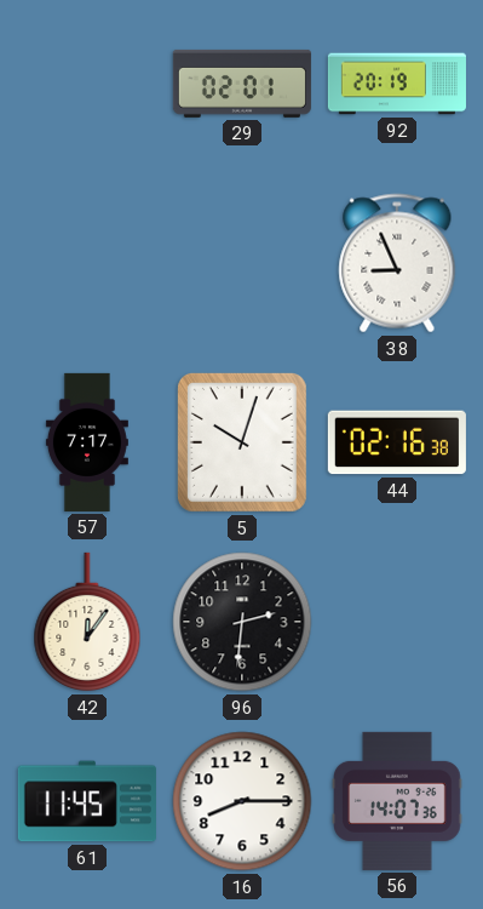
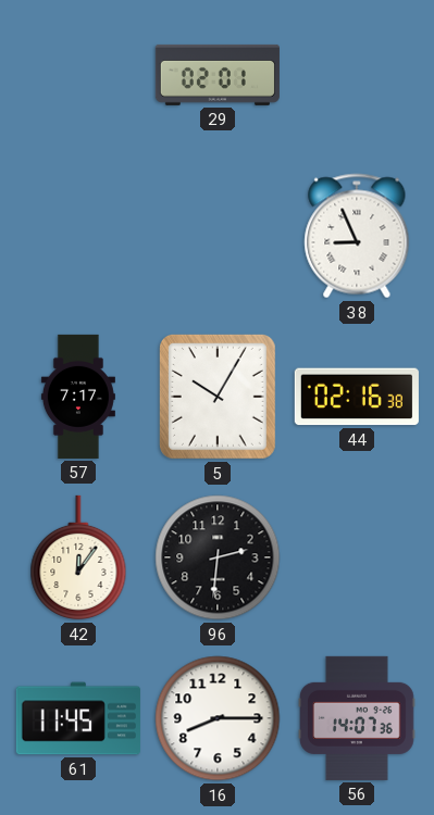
92: 20:19 -> none (397, 84)
5: 10:03 -> 10:05 (218, 397)
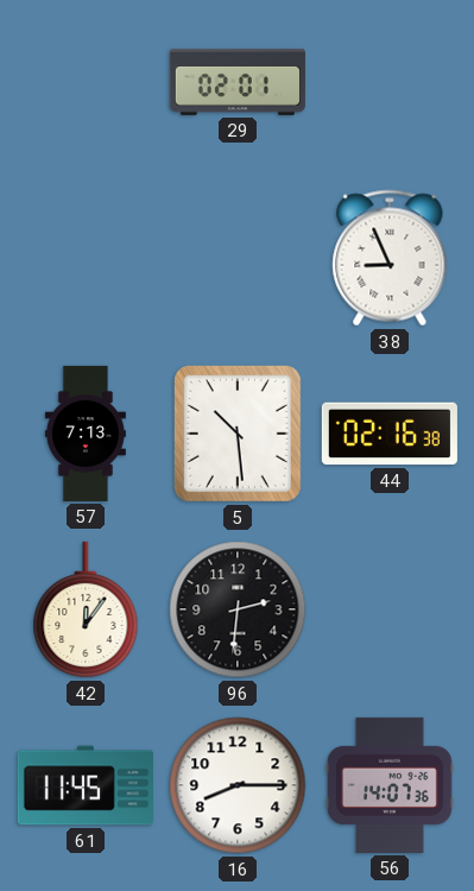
57: 7:17 -> 7:13 (86, 434)
5: 10:05 -> 10:29 (238, 434)
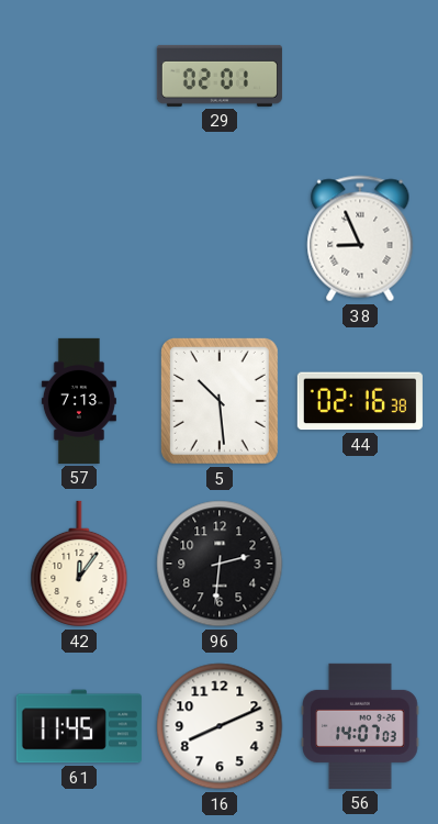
16: 8:15 -> 8:11 (220, 726)
56: 14:07:36 -> 14:07:03 (361, 726)
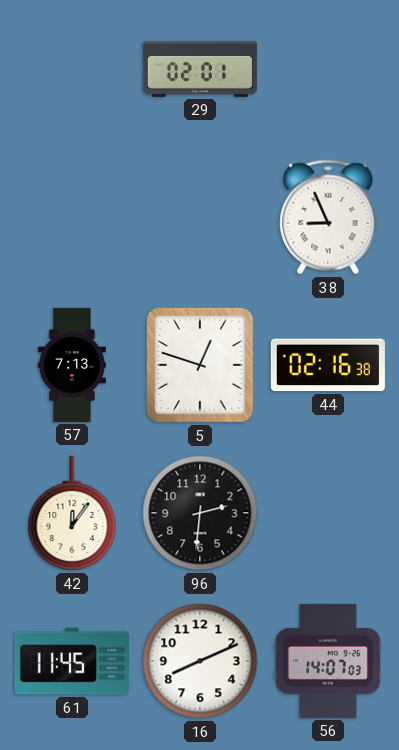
5: 10:29 -> 12:48 (200, 365)
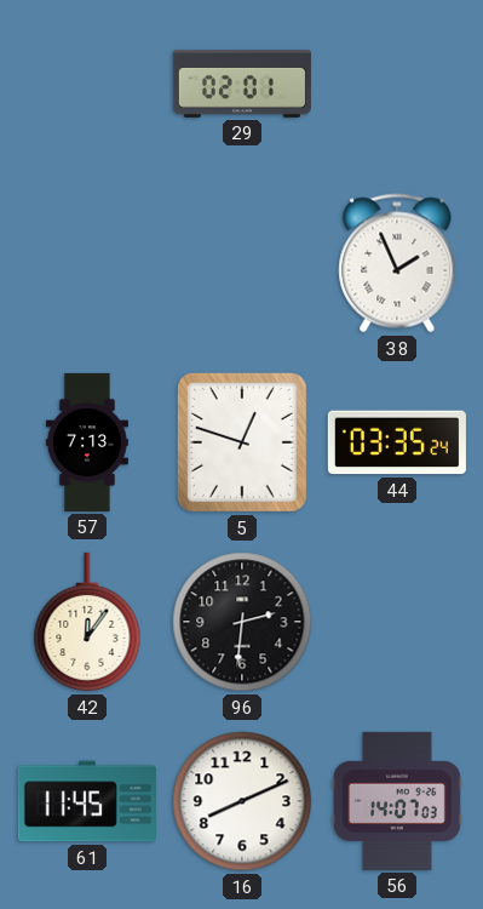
38: 8:56 -> 1:56 (397, 263)
44: 02:16 -> 03:35 (397, 442)
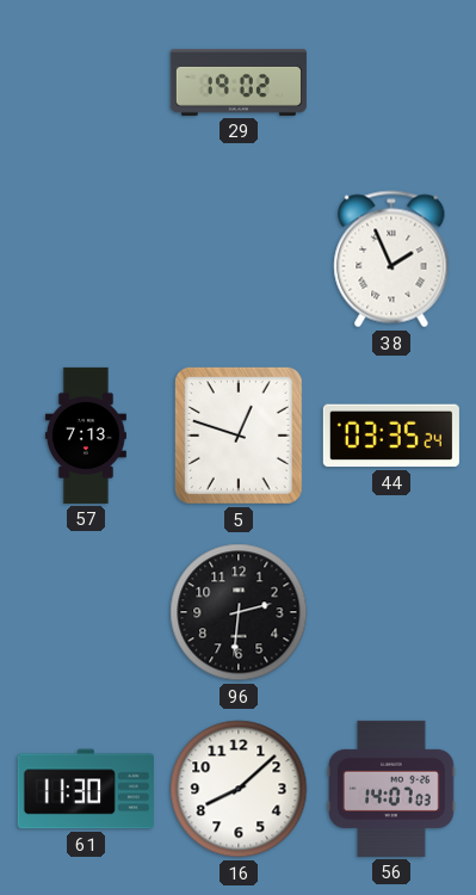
29: 02:01 -> 19:02 (239, 82)
42: 12:06 -> none (87, 622)
61: 11:45 -> 11:30 (86, 789)
16: 8:11 -> 8:08 (239, 789)
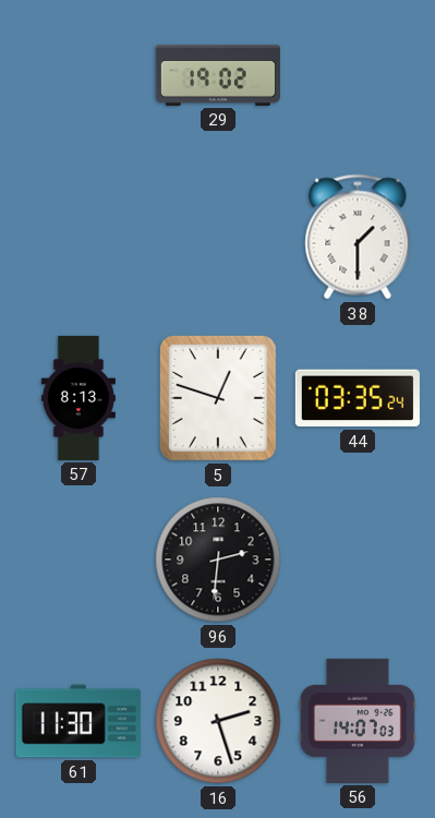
38: 1:56 -> 1:30 (358, 237)
57: 7:13 -> 8:13 (78, 398)
16: 8:08 -> 2:27 (218, 721)
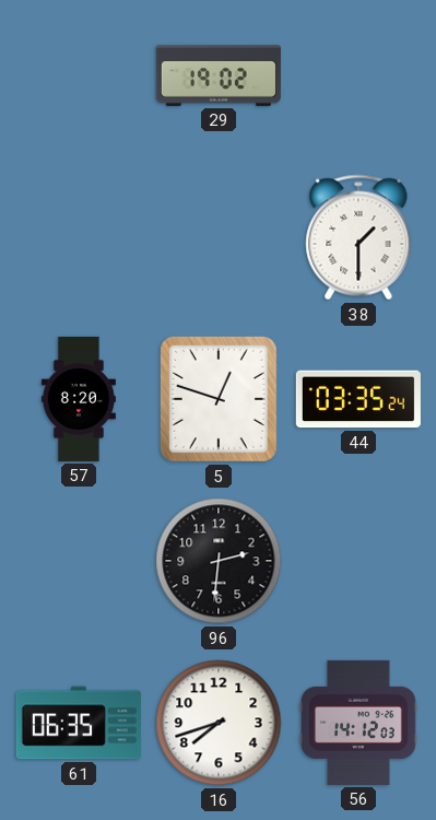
57: 8:13 -> 8:20 (79, 399)
61: 11:30 -> 06:35 (79, 723)
16: 2:27 -> 7:42 (219, 723)
56: 14:07 -> 14:12 (360, 723)
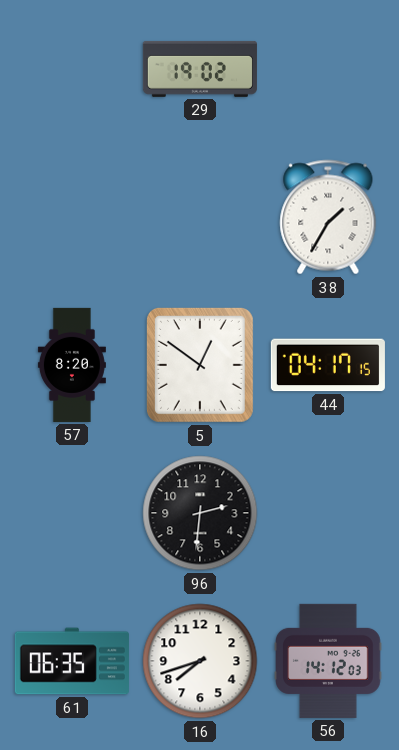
38: 1:30 -> 1:35 (328, 217)
5: 12:48 -> 12:51 (200, 365)
44: 03:35 -> 04:17 (328, 365)
